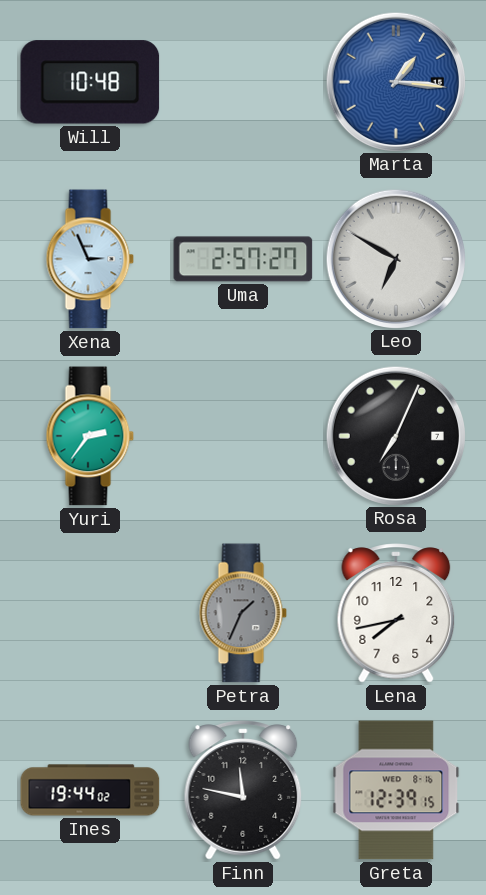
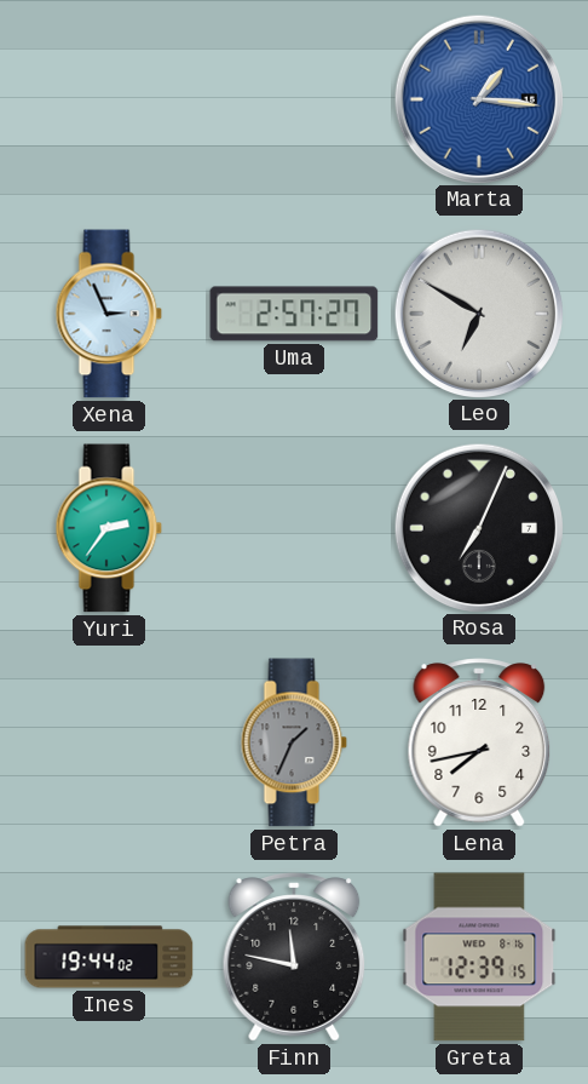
Will: 10:48 -> none (90, 82)
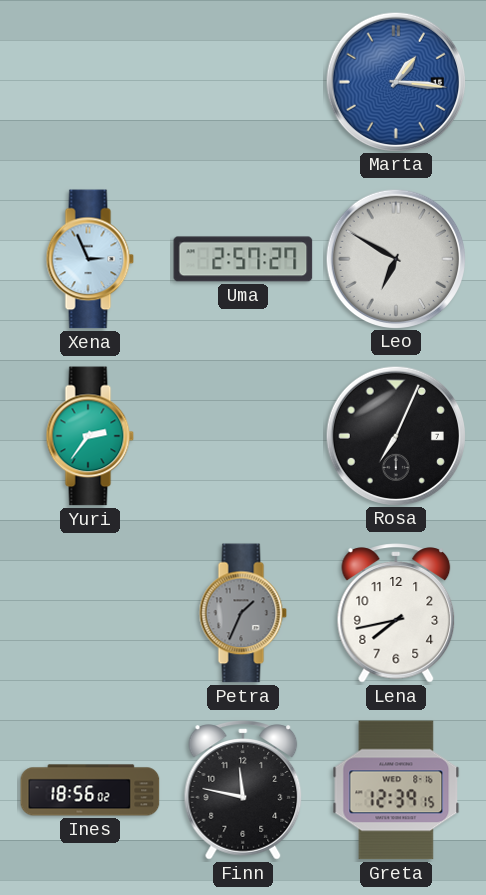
Ines: 19:44 -> 18:56 (90, 790)
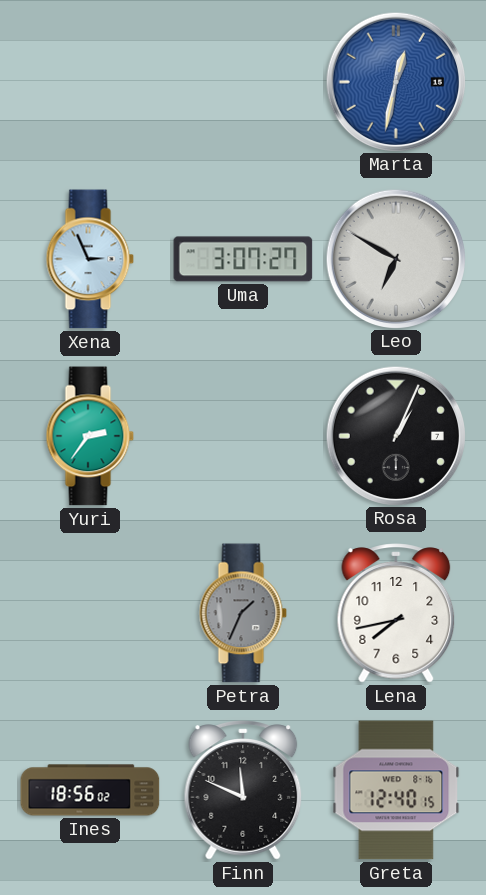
Marta: 1:16 -> 12:32 (395, 81)
Uma: 2:57 -> 3:07 (243, 259)
Rosa: 7:04 -> 1:04 (395, 435)
Finn: 11:47 -> 11:49 (243, 790)
Greta: 12:39 -> 12:40 (396, 790)
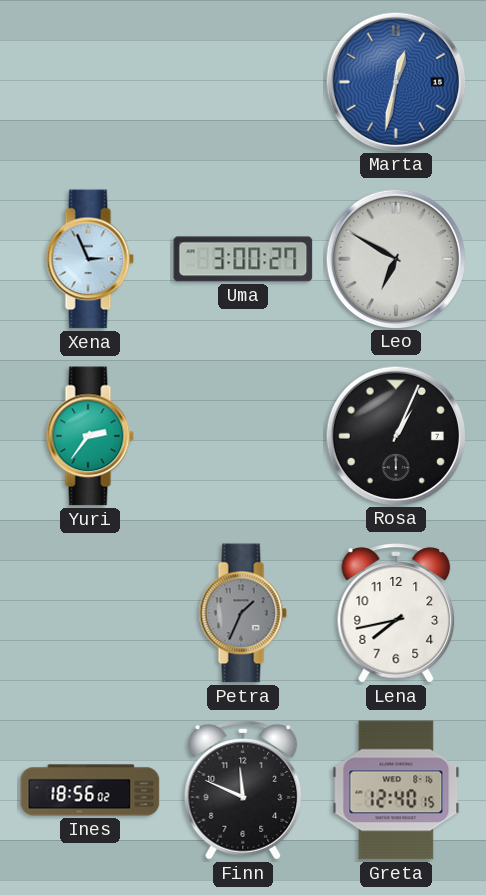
Uma: 3:07 -> 3:00 (243, 259)
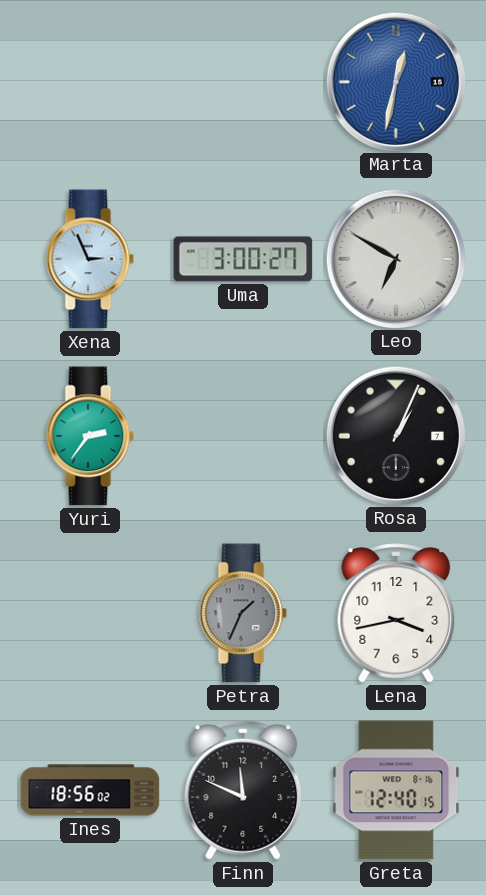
Lena: 7:43 -> 3:43 (396, 613)
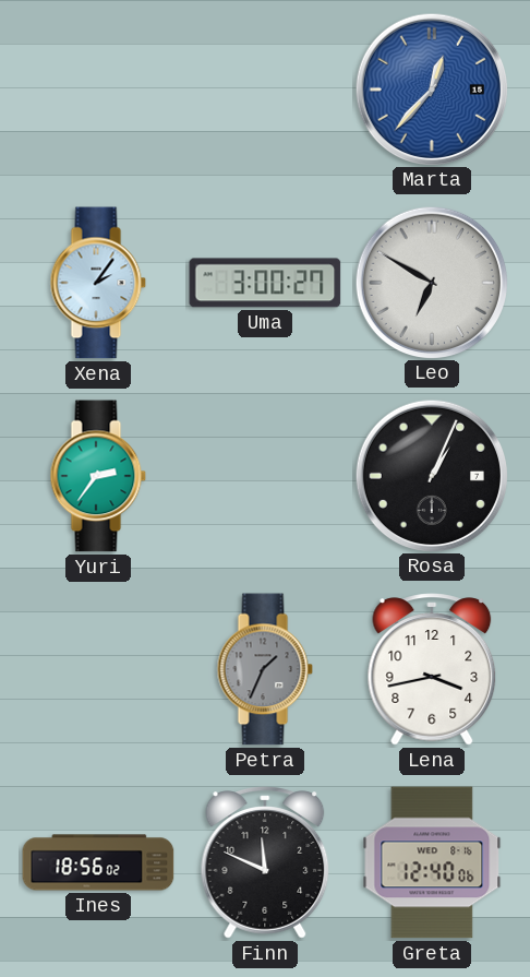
Marta: 12:32 -> 12:37 (431, 88)
Xena: 2:56 -> 2:06 (98, 283)
Greta: 12:40:15 -> 12:40:06 (432, 862)
